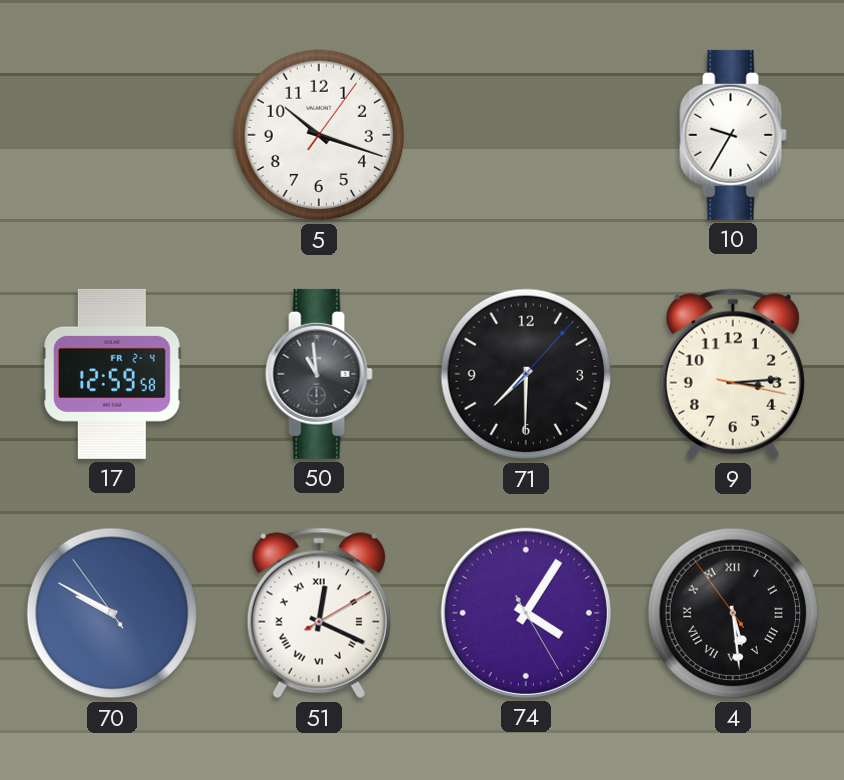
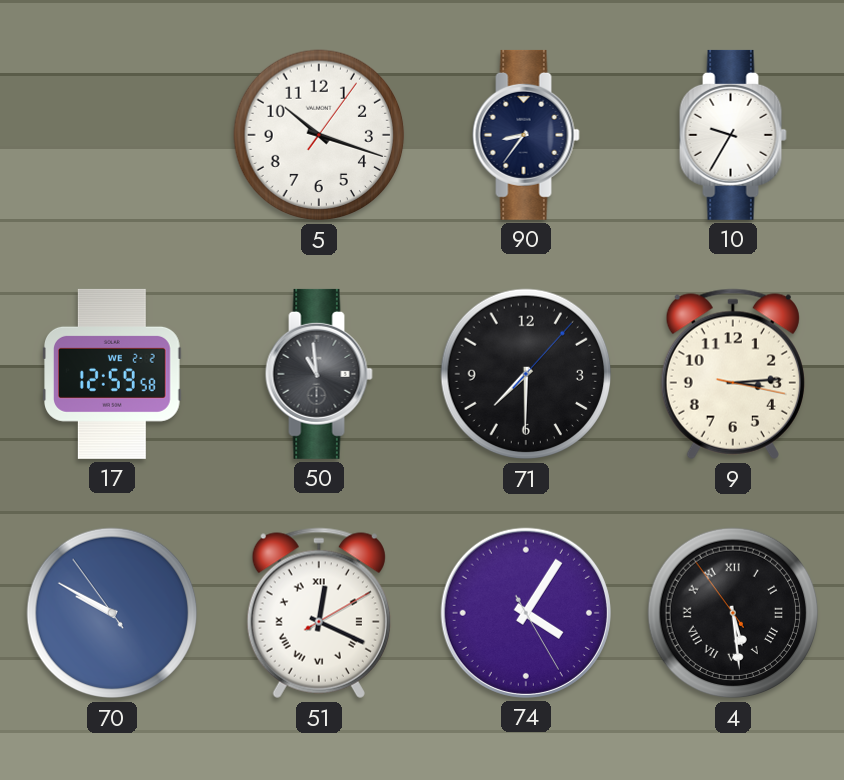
90: none -> 8:36 (526, 135)
17 date: FR 2-4 -> WE 2-2 (113, 374)
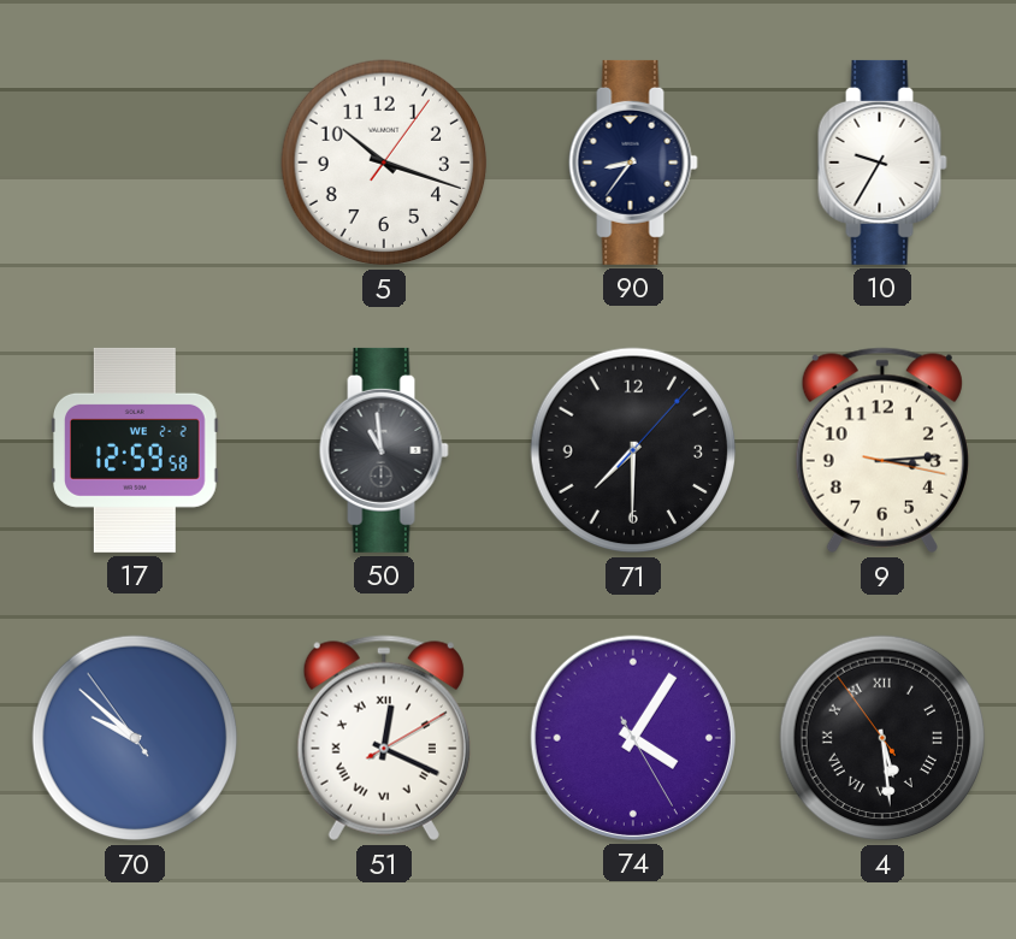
70: 9:49 -> 9:51 (135, 738)
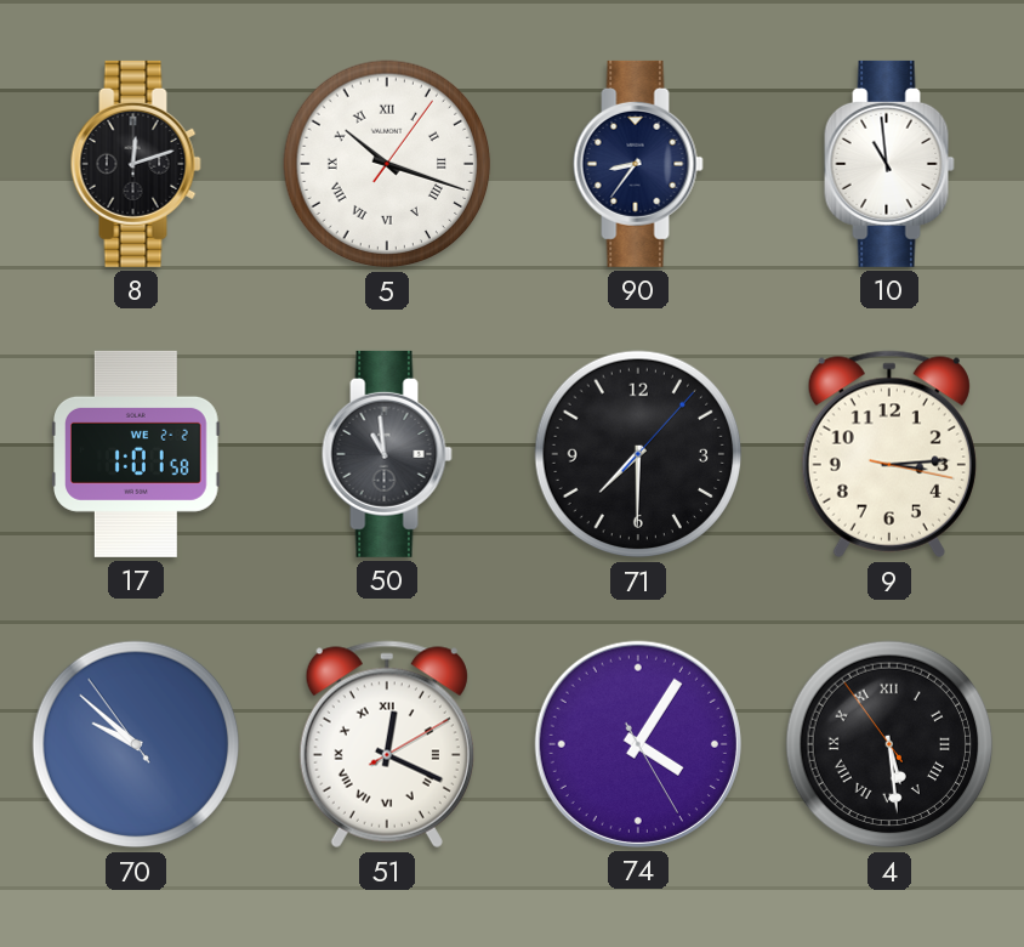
8: none -> 12:12 (136, 164)
5 numerals: Arabic -> Roman (387, 164)
10: 9:35 -> 10:59 (889, 164)
17: 12:59 -> 1:01 (137, 454)
